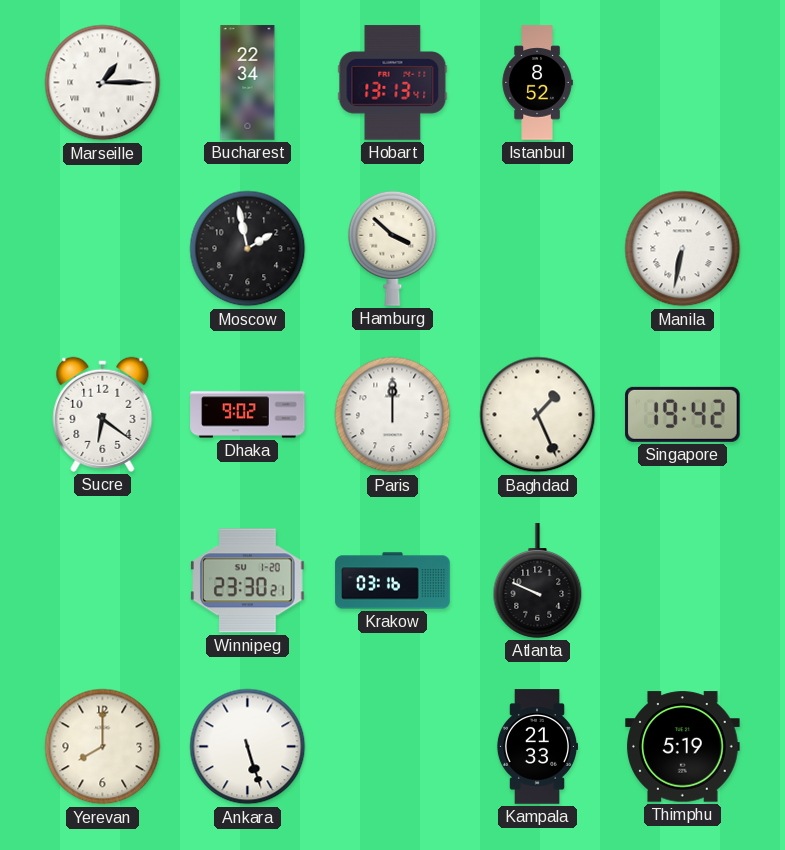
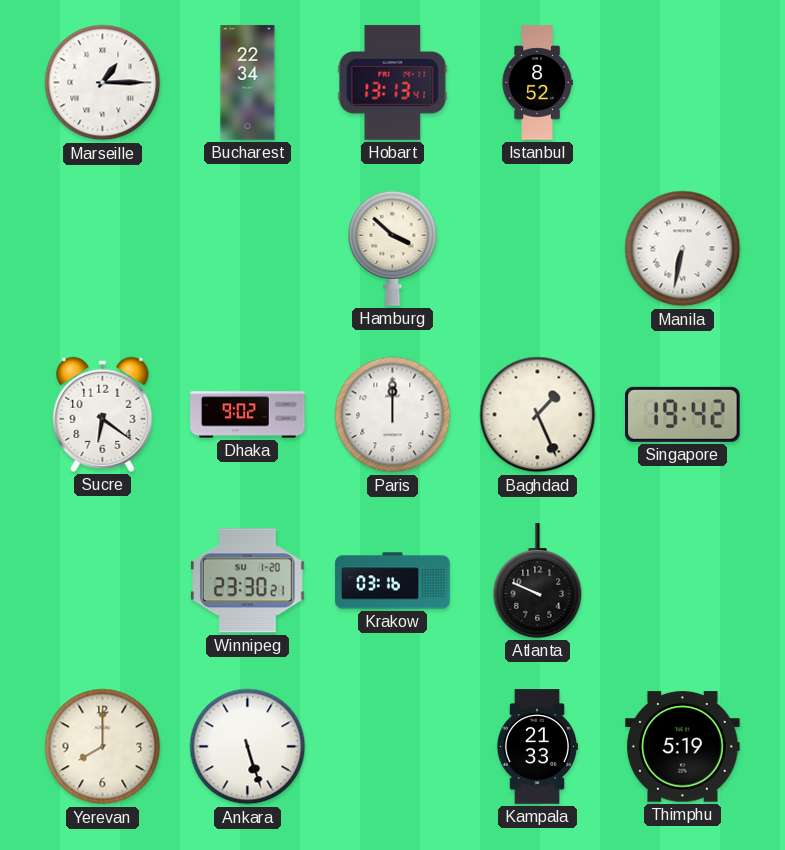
Moscow: 1:58 -> none (248, 249)
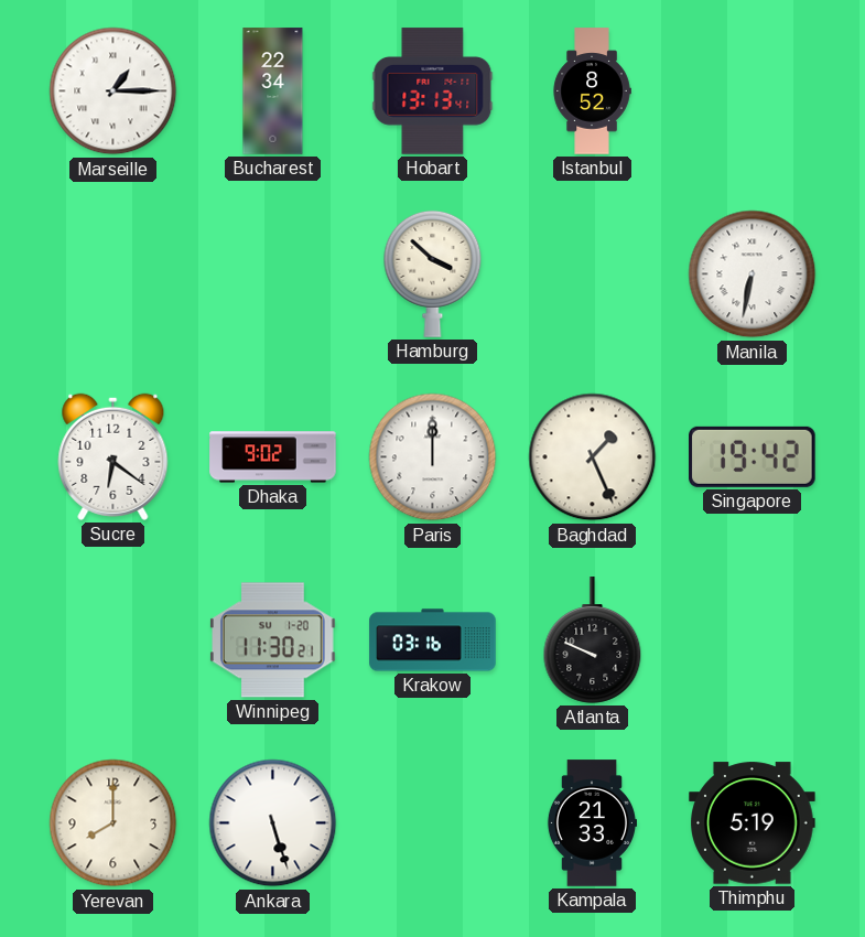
Winnipeg: 23:30 -> 11:30 (273, 640)
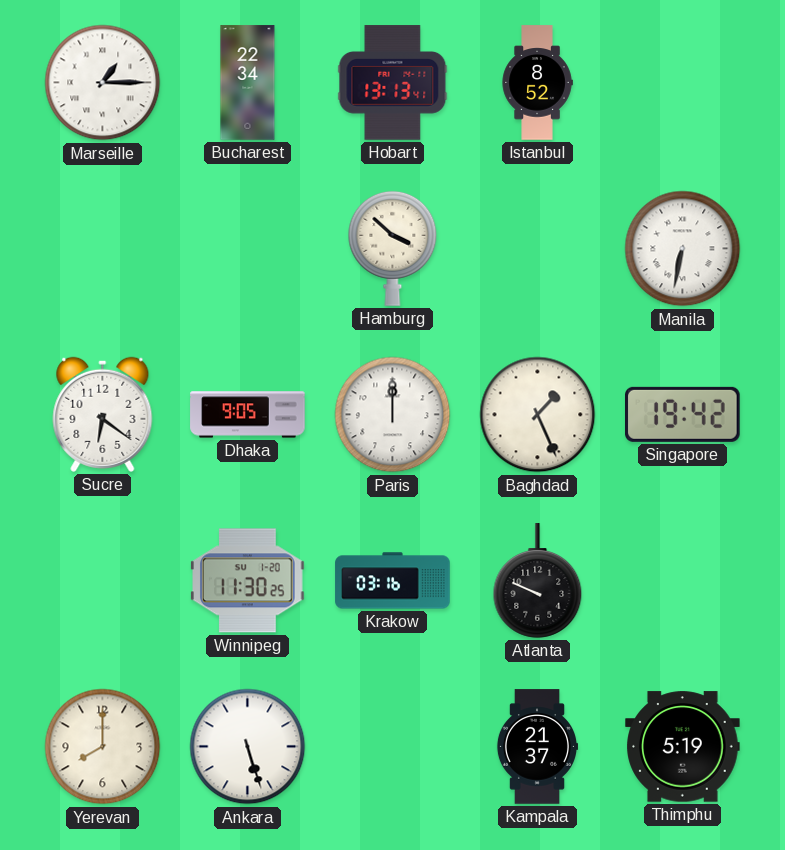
Dhaka: 9:02 -> 9:05 (248, 415)
Winnipeg: 11:30:21 -> 11:30:25 (248, 581)
Kampala: 21:33 -> 21:37 (537, 747)
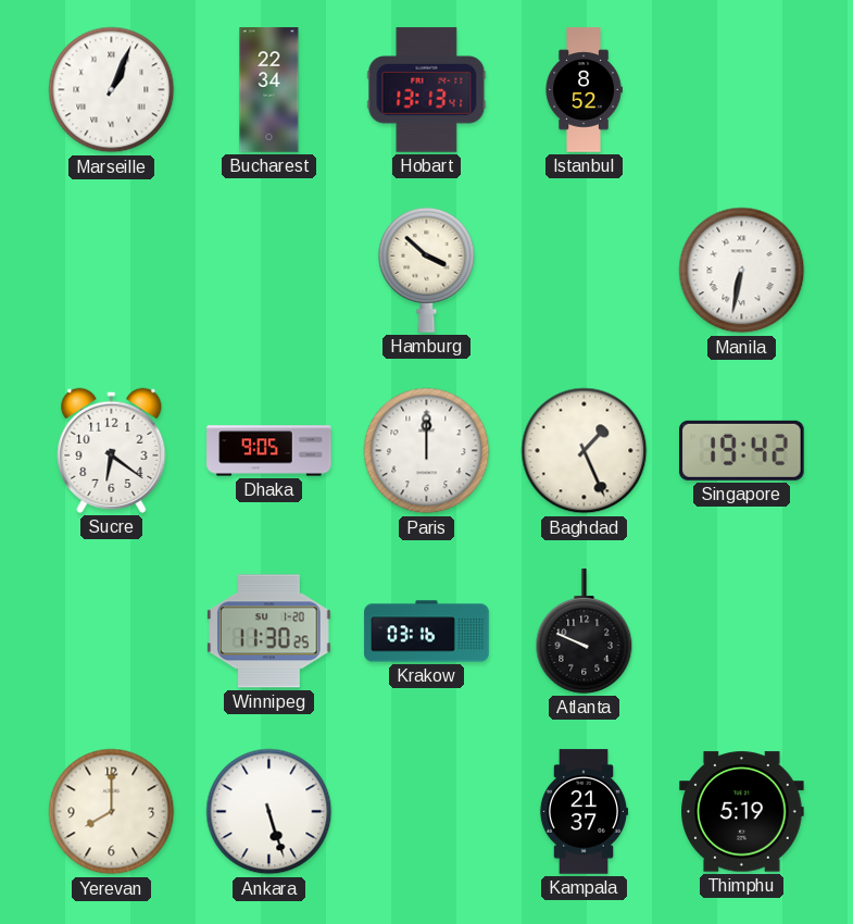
Marseille: 1:15 -> 1:04 (112, 90)
